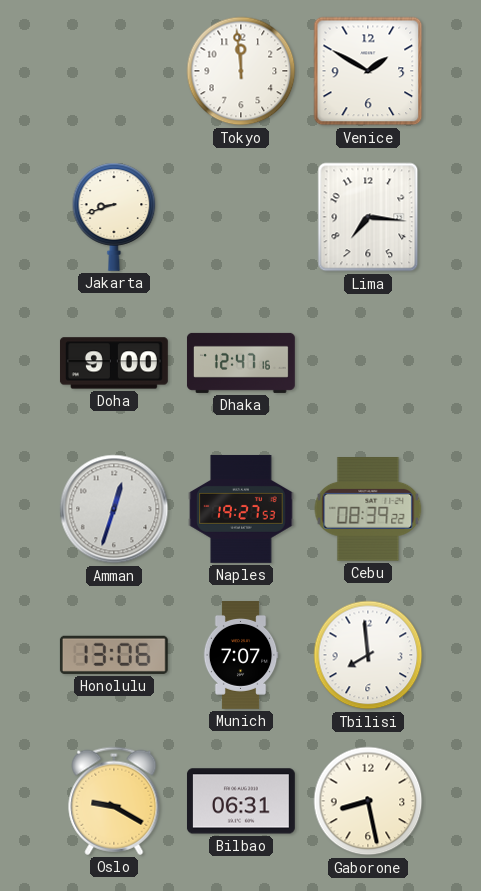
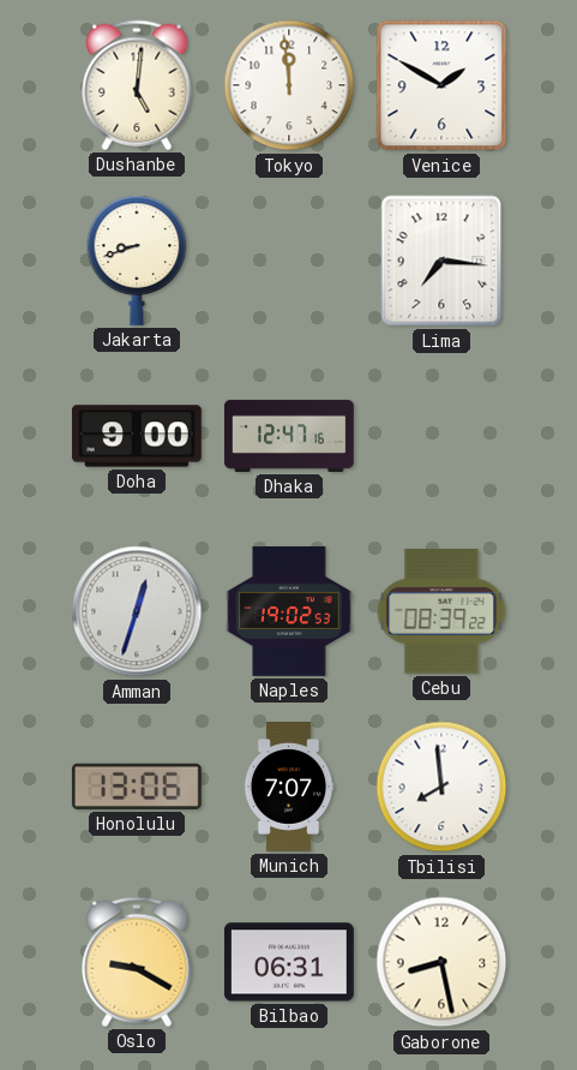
Dushanbe: none -> 5:01 (137, 85)
Naples: 19:27 -> 19:02 (289, 611)
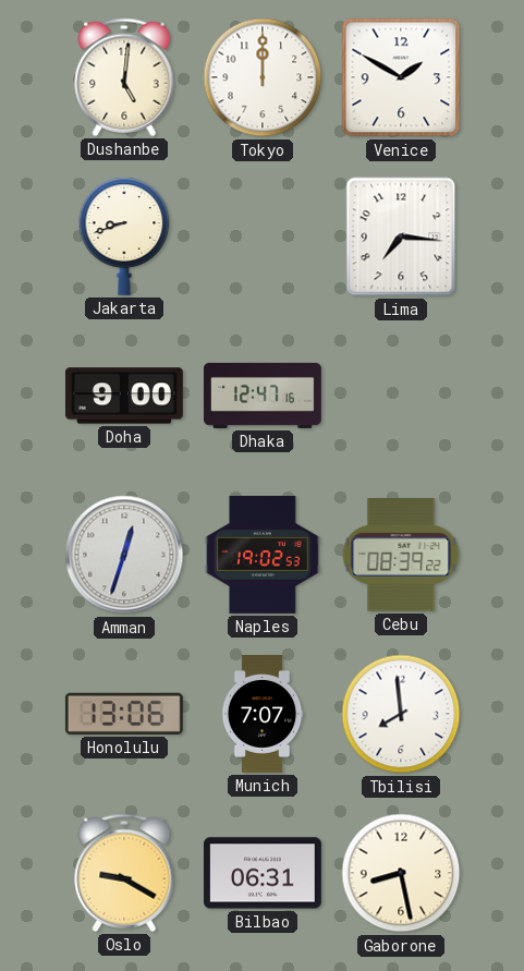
Tokyo: 11:59 -> 12:00 (263, 77)
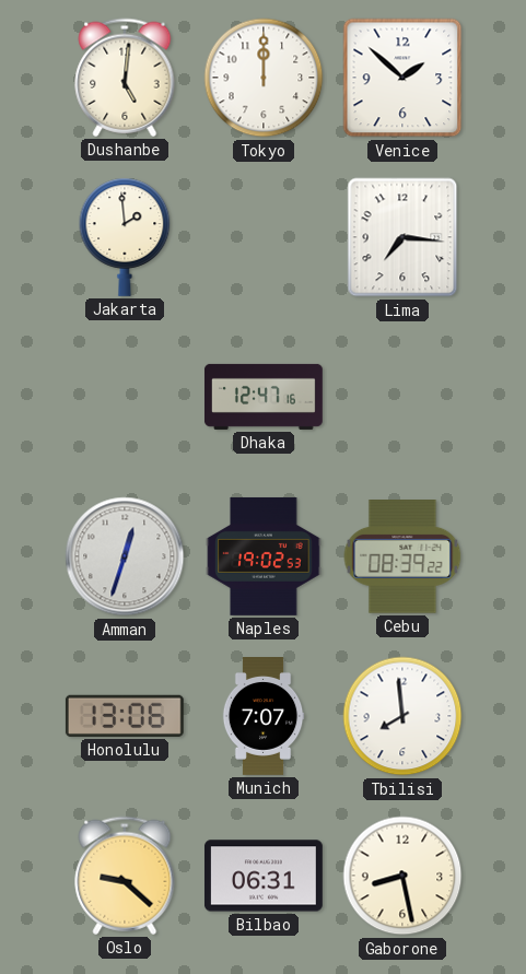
Venice: 1:50 -> 1:52 (402, 78)
Jakarta: 8:42 -> 1:59 (125, 237)
Doha: 9:00 -> none (124, 396)
Oslo: 9:20 -> 9:22 (125, 876)
